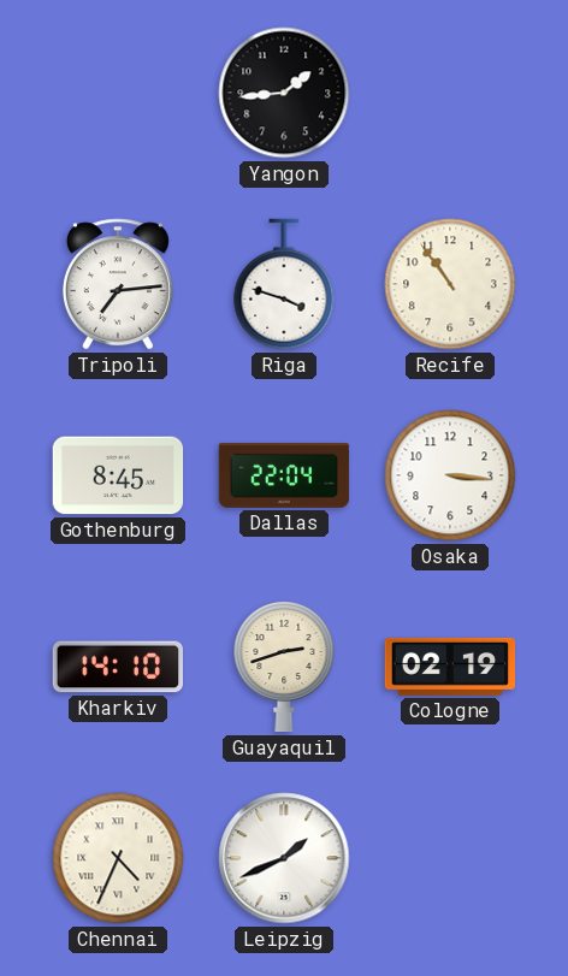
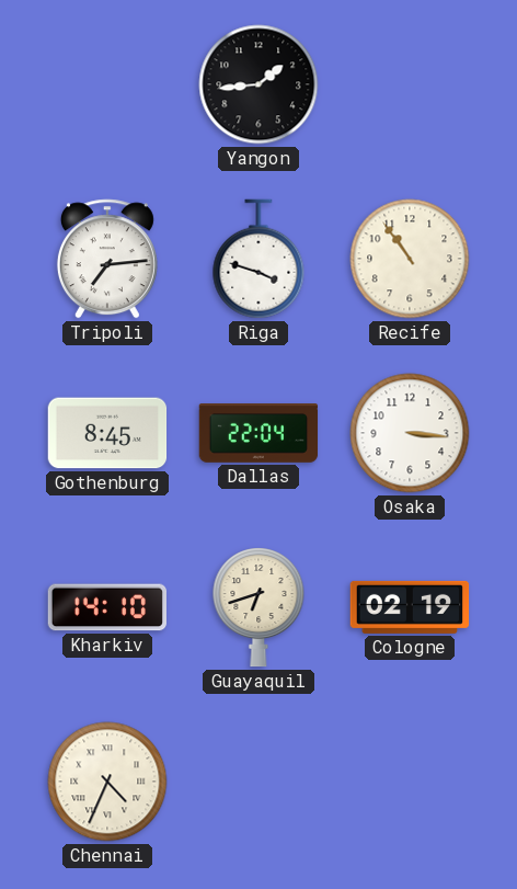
Guayaquil: 2:42 -> 6:42 (258, 608)
Leipzig: 1:41 -> none (284, 858)
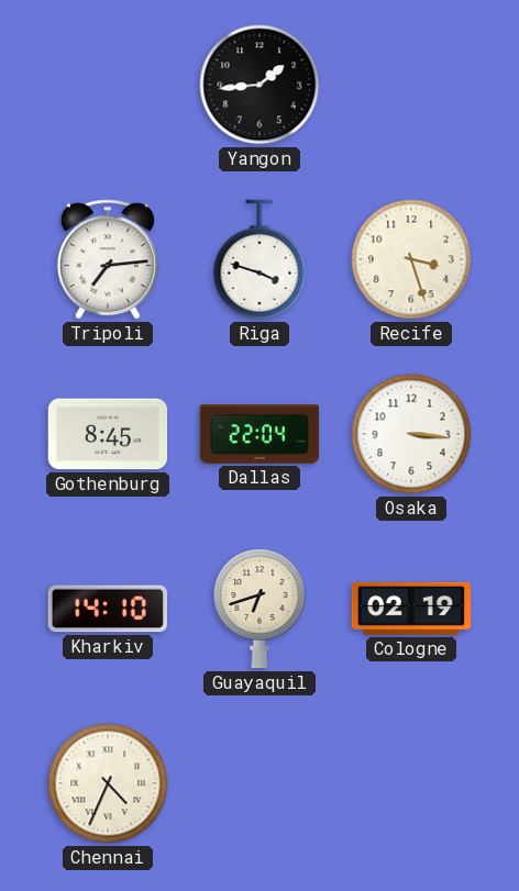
Recife: 10:54 -> 3:27 (411, 259)
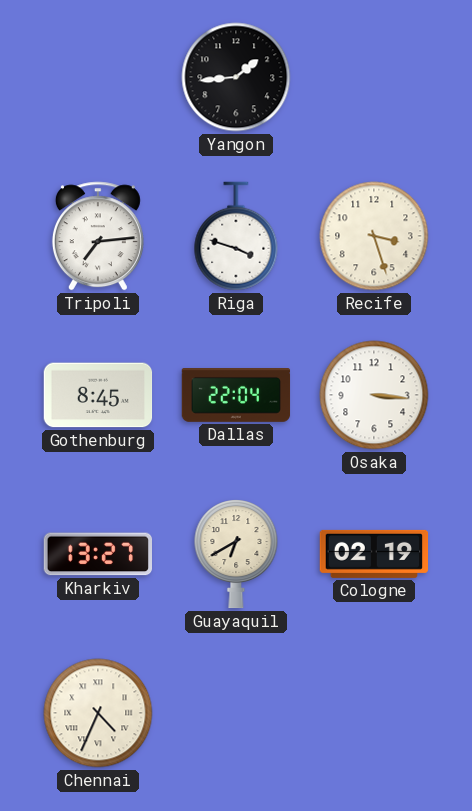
Kharkiv: 14:10 -> 13:27 (97, 554)
Guayaquil: 6:42 -> 6:40 (236, 555)
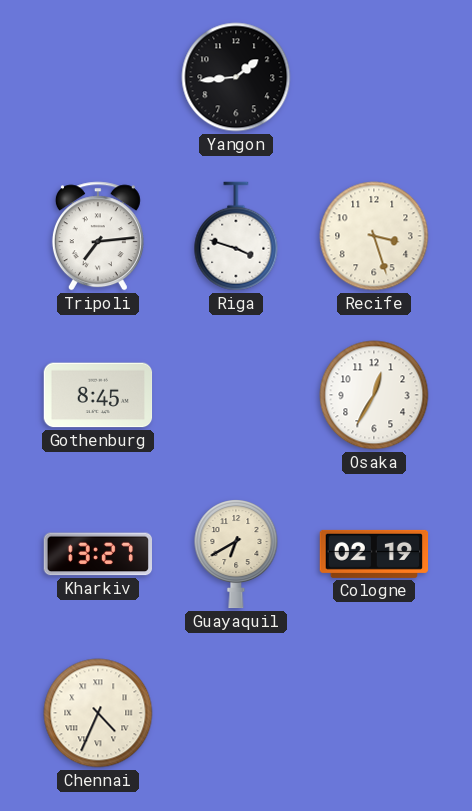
Dallas: 22:04 -> none (236, 396)
Osaka: 3:16 -> 12:35 (374, 395)
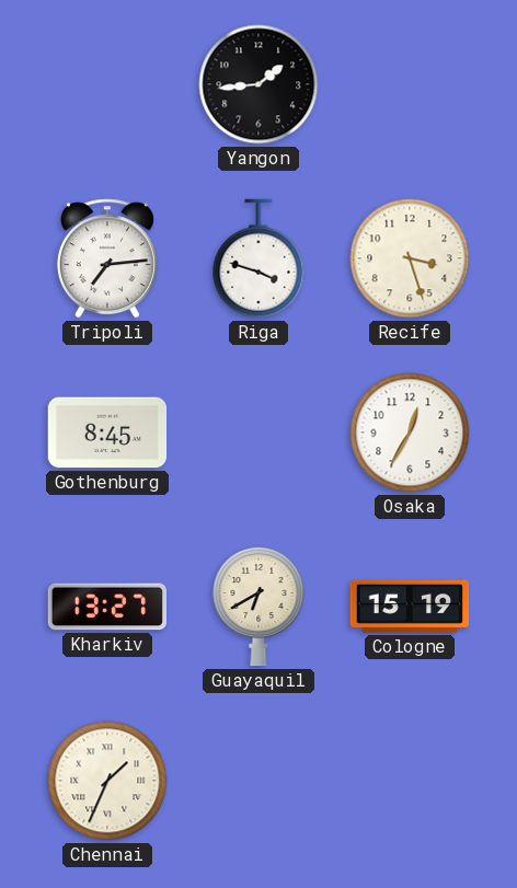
Cologne: 02:19 -> 15:19 (410, 607)
Chennai: 4:34 -> 1:34 (107, 781)
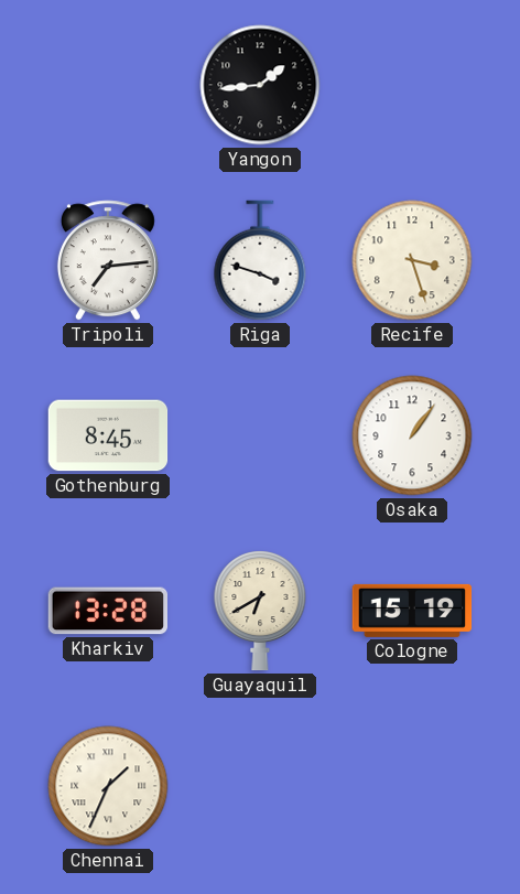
Osaka: 12:35 -> 1:06 (412, 435)
Kharkiv: 13:27 -> 13:28 (107, 611)
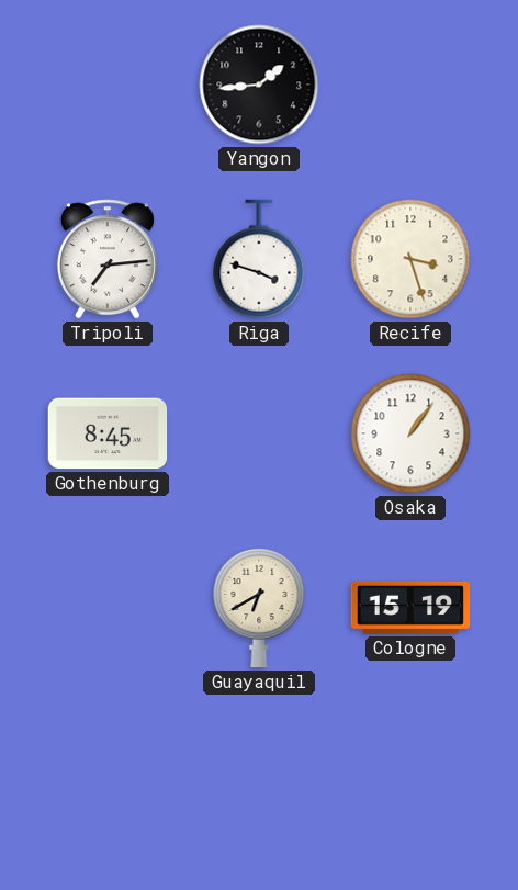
Kharkiv: 13:28 -> none (107, 611)
Chennai: 1:34 -> none (108, 786)
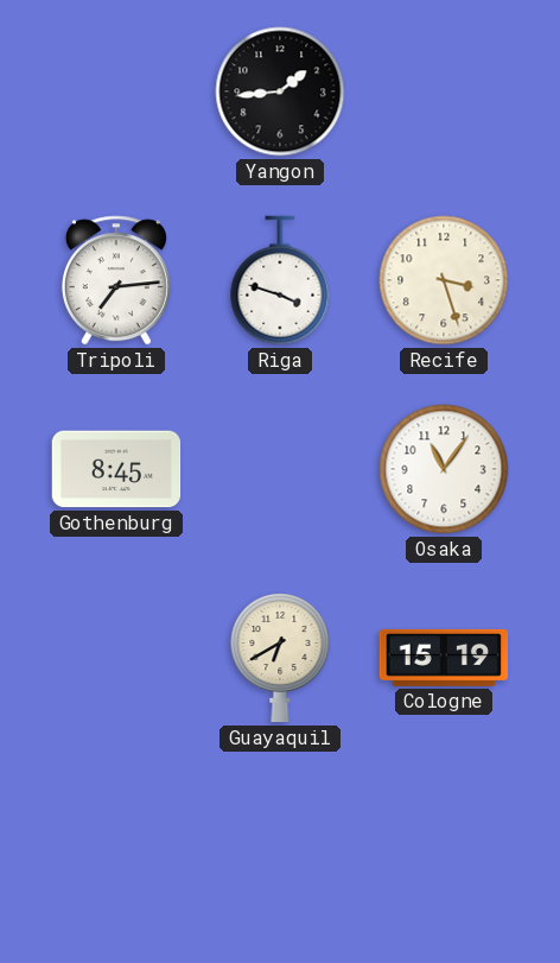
Osaka: 1:06 -> 11:06 (444, 469)
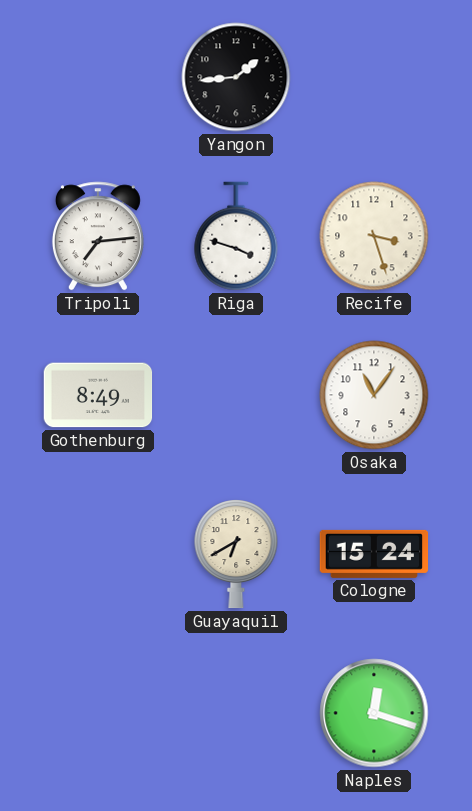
Gothenburg: 8:45 -> 8:49 (98, 395)
Cologne: 15:19 -> 15:24 (374, 554)
Naples: none -> 12:18 (374, 713)
